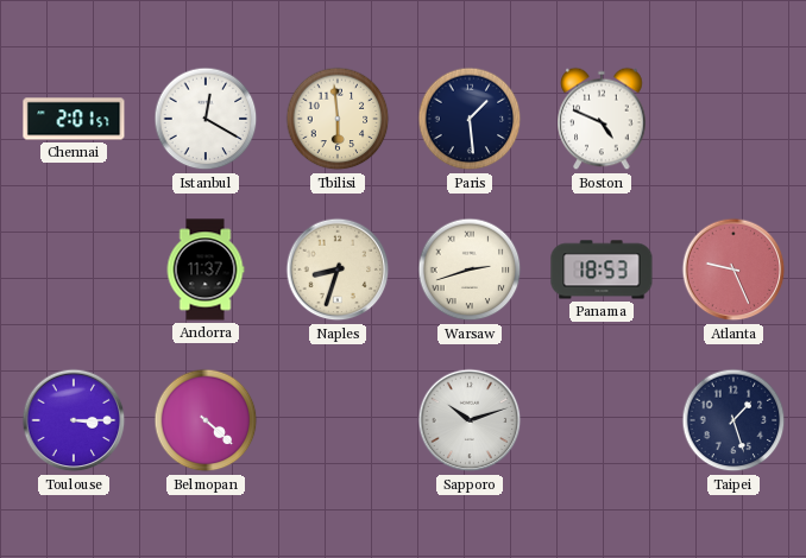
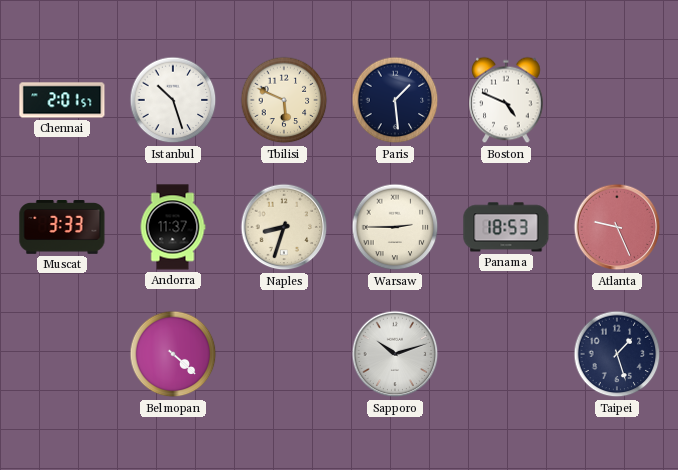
Istanbul: 12:20 -> 10:27 (173, 100)
Tbilisi: 5:59 -> 5:49 (284, 100)
Muscat: none -> 3:33 (62, 228)
Warsaw: 2:42 -> 2:45 (395, 227)
Toulouse: 3:15 -> none (74, 420)
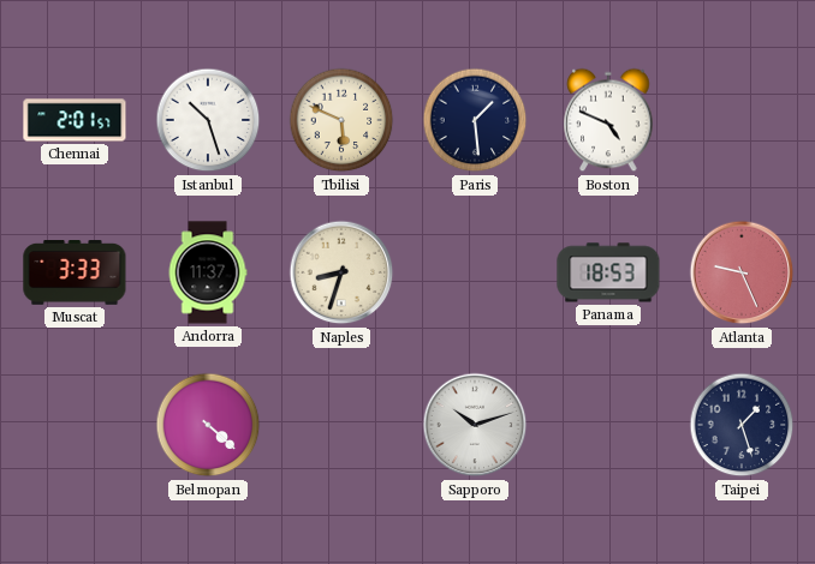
Warsaw: 2:45 -> none (395, 227)
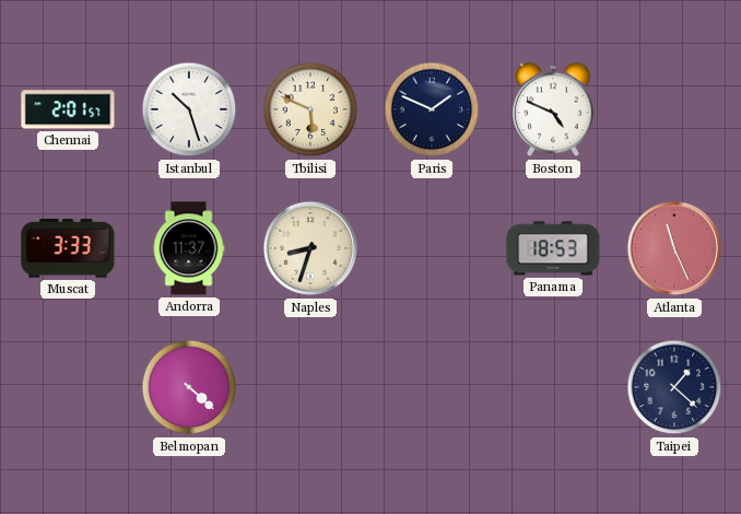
Paris: 1:29 -> 1:49 (432, 109)
Atlanta: 9:26 -> 11:26 (674, 248)
Sapporo: 10:12 -> none (475, 425)
Taipei: 1:27 -> 1:22 (674, 387)
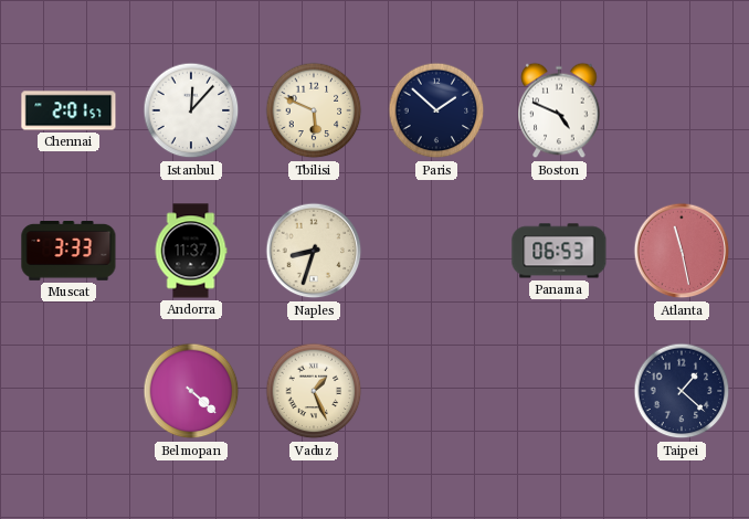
Istanbul: 10:27 -> 12:07 (191, 110)
Paris: 1:49 -> 1:52 (436, 110)
Panama: 18:53 -> 06:53 (559, 251)
Atlanta: 11:26 -> 11:28 (682, 251)
Vaduz: none -> 1:26 (314, 391)
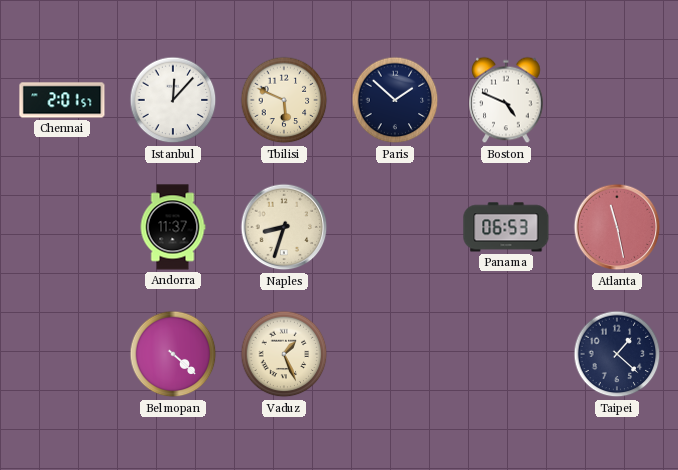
Muscat: 3:33 -> none (68, 252)
